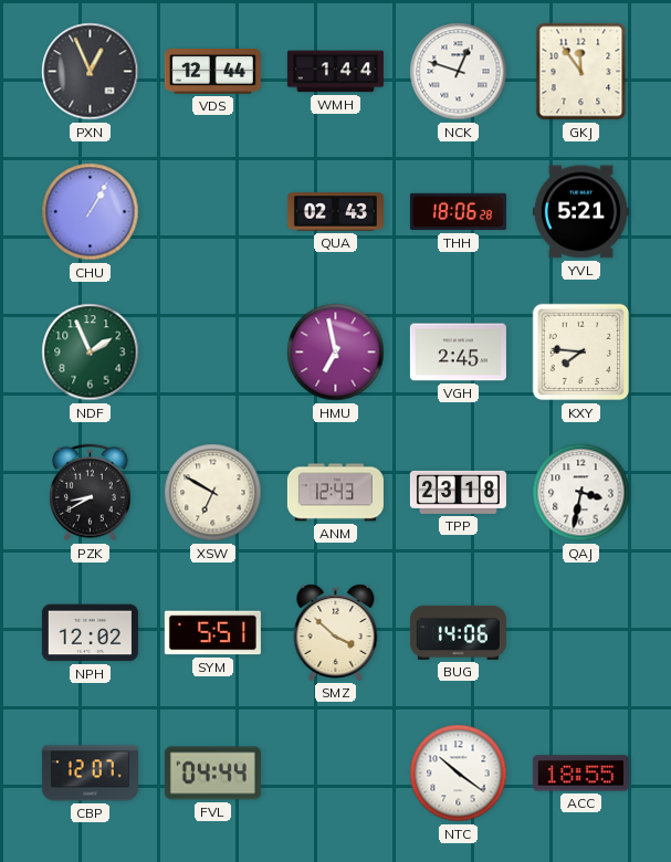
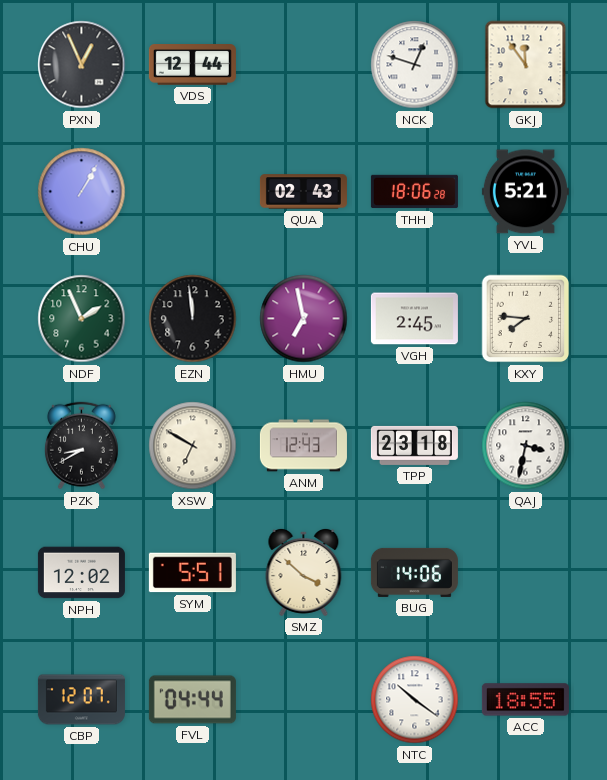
WMH: 1:44 -> none (335, 72)
EZN: none -> 11:59 (193, 319)
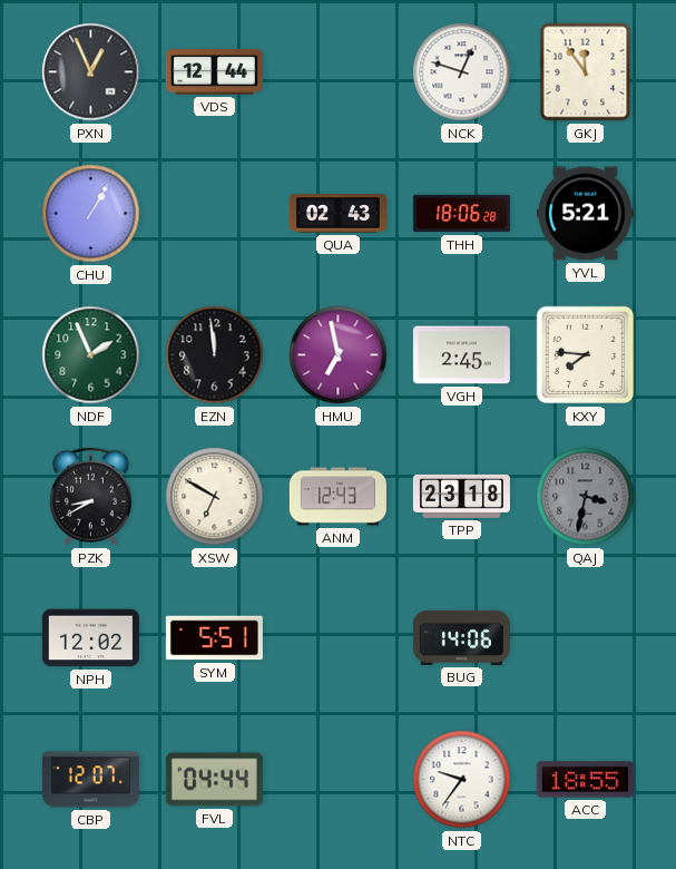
QAJ dial: white -> grey (586, 497)
SMZ: 3:52 -> none (304, 572)
NTC: 10:21 -> 9:36 (462, 780)
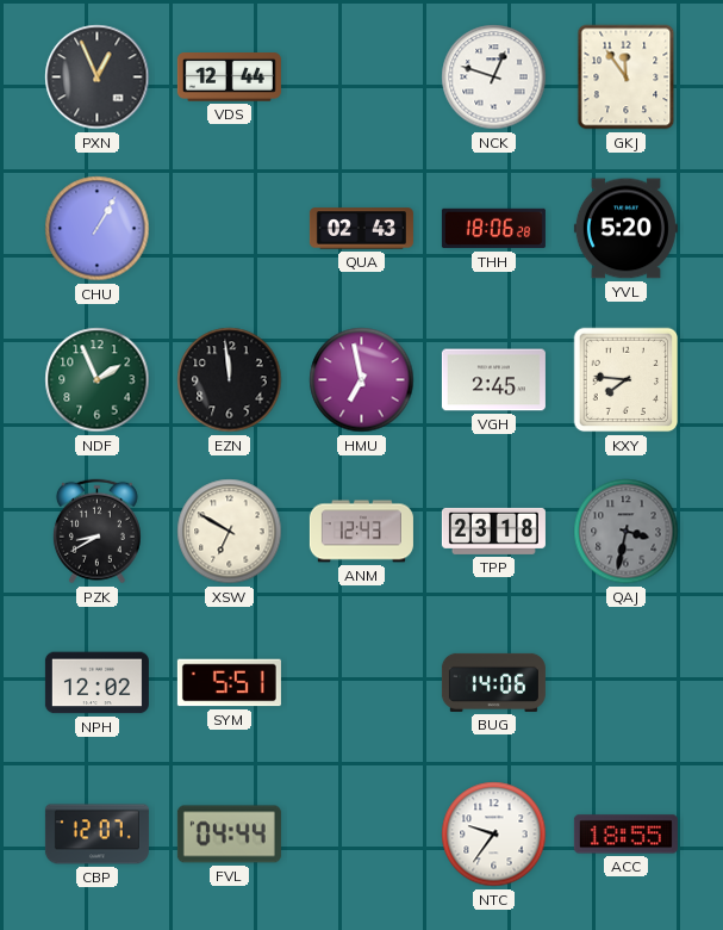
YVL: 5:21 -> 5:20 (625, 229)
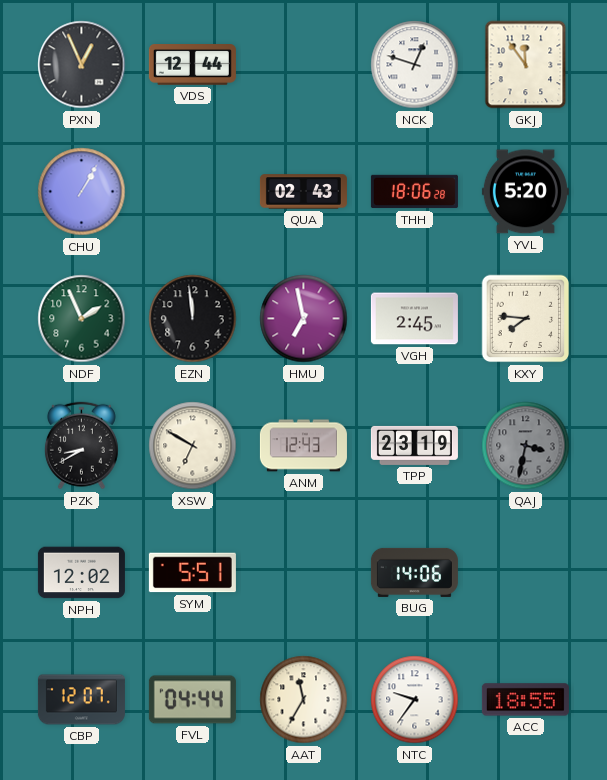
TPP: 23:18 -> 23:19 (414, 445)
AAT: none -> 11:35 (304, 700)
